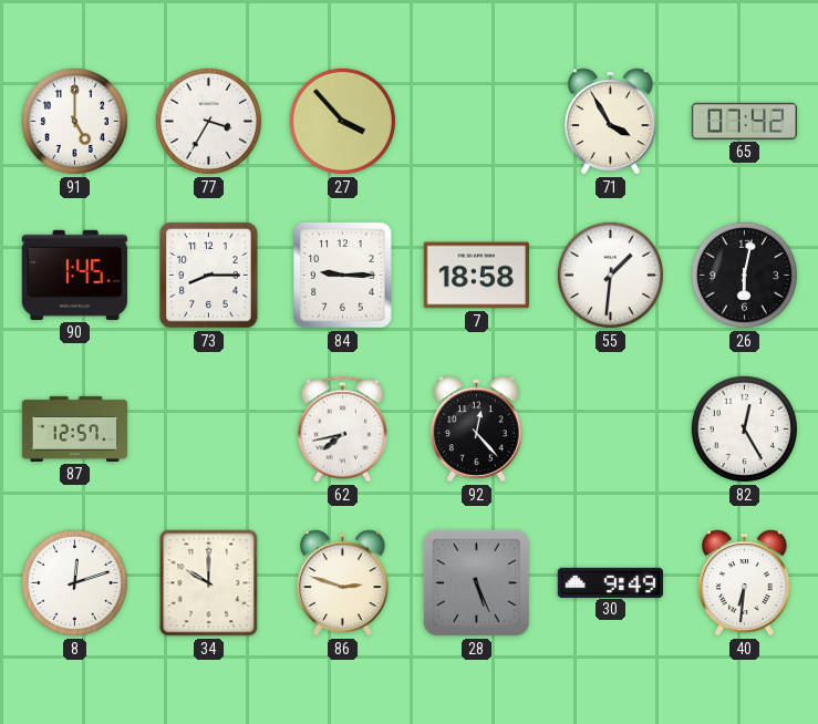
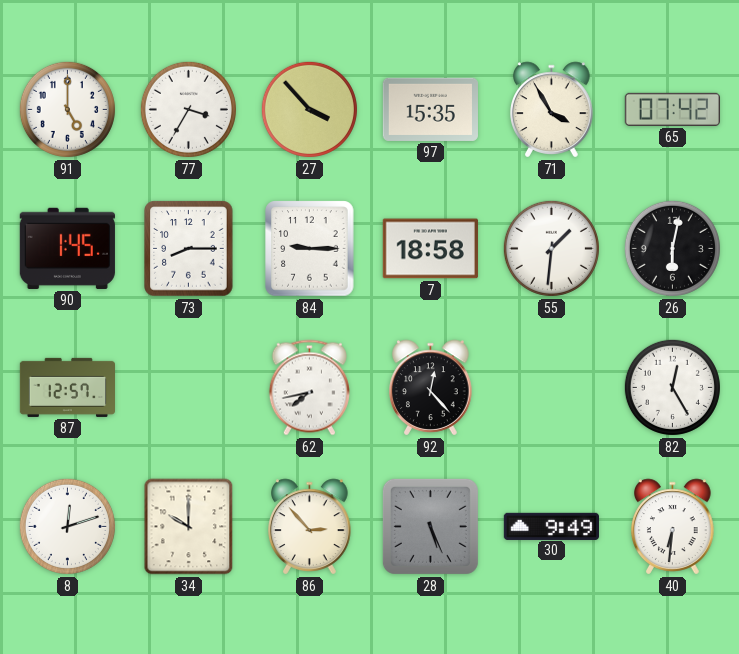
97: none -> 15:35 (430, 109)
86: 2:48 -> 2:53 (310, 527)
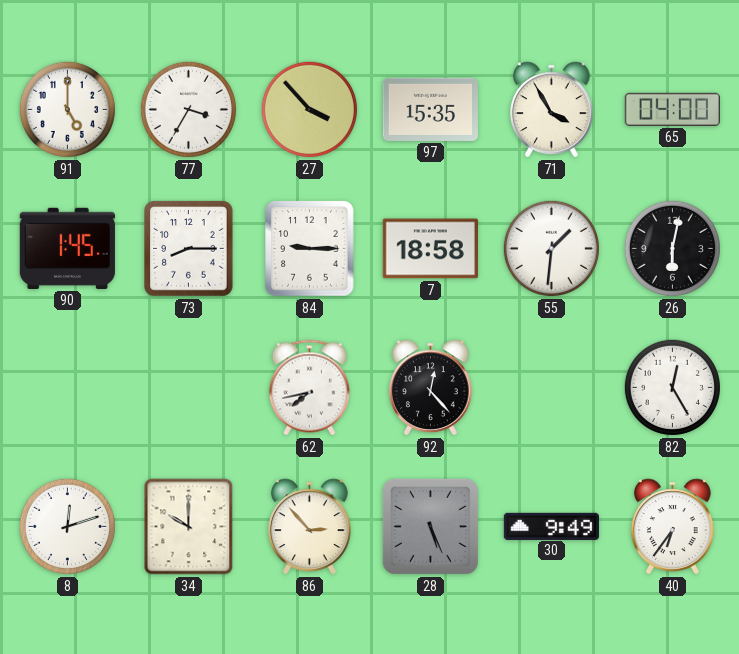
65: 07:42 -> 04:00 (672, 109)
87: 12:57 -> none (67, 387)
40: 6:31 -> 6:36 (673, 527)
